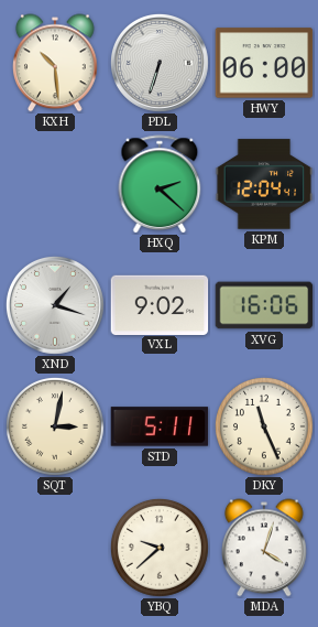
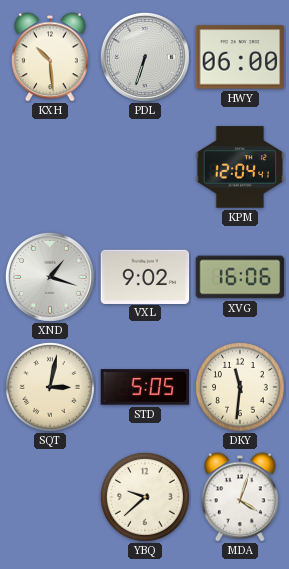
HXQ: 2:22 -> none (160, 184)
STD: 5:11 -> 5:05 (145, 387)
DKY: 11:26 -> 11:31 (240, 387)
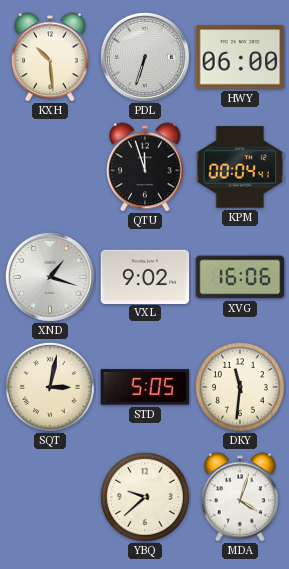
QTU: none -> 11:57 (146, 167)
KPM: 12:04 -> 00:04 (240, 167)
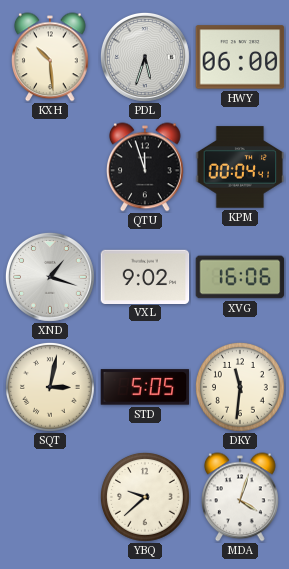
PDL: 6:33 -> 5:33 (145, 58)
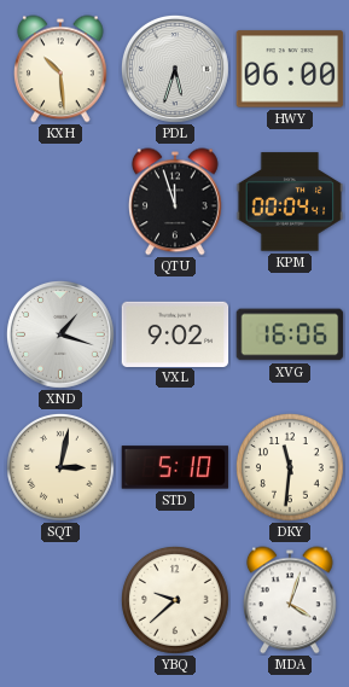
STD: 5:05 -> 5:10 (175, 467)
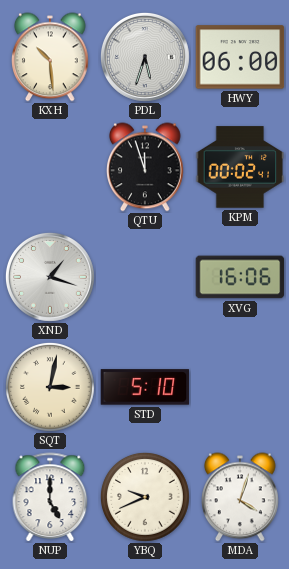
KPM: 00:04 -> 00:02 (240, 167)
VXL: 9:02 -> none (175, 333)
DKY: 11:31 -> none (290, 467)
NUP: none -> 5:00 (50, 497)
YBQ: 9:38 -> 9:41 (145, 497)
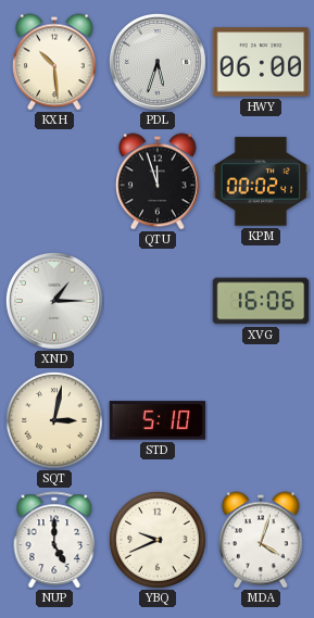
XND: 1:18 -> 1:15 (54, 302)
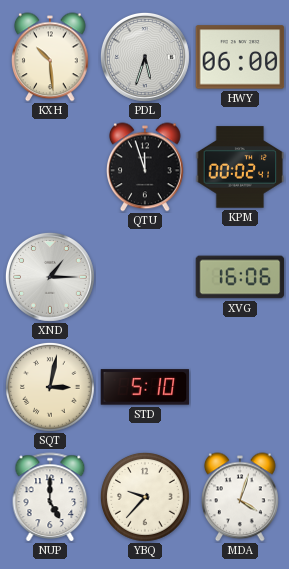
YBQ: 9:41 -> 9:37 (145, 497)
